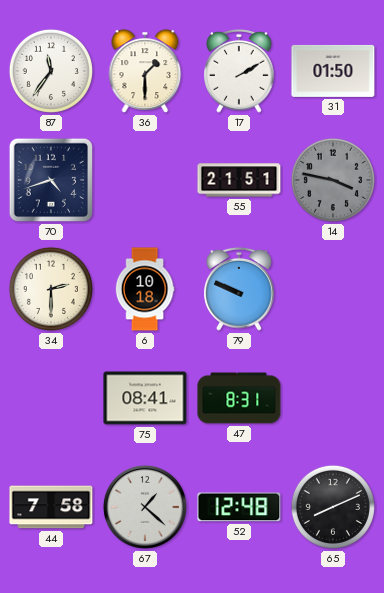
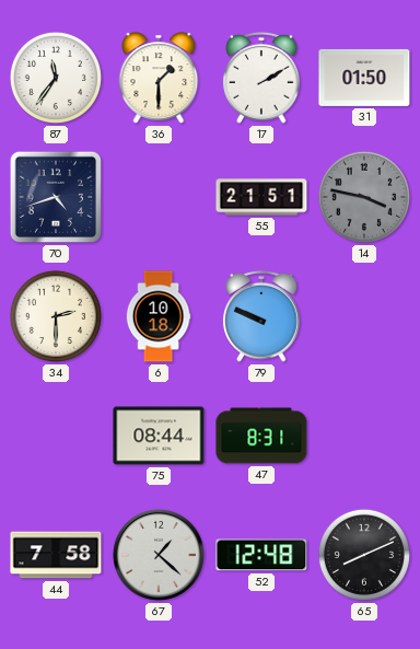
75: 08:41 -> 08:44 (159, 436)
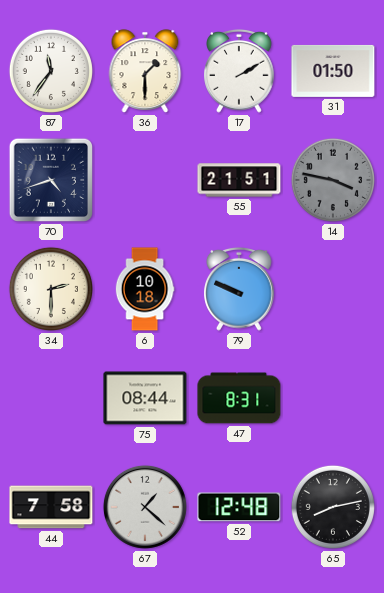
65: 8:11 -> 8:13 (333, 507)
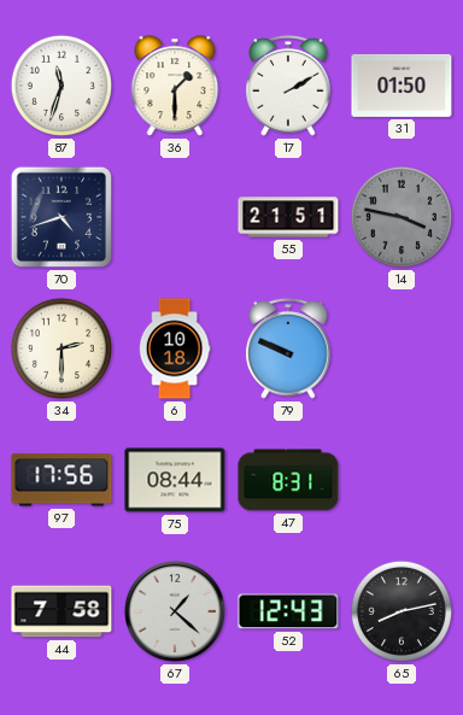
87: 11:36 -> 11:33 (61, 86)
97: none -> 17:56 (61, 480)
52: 12:48 -> 12:43 (288, 611)
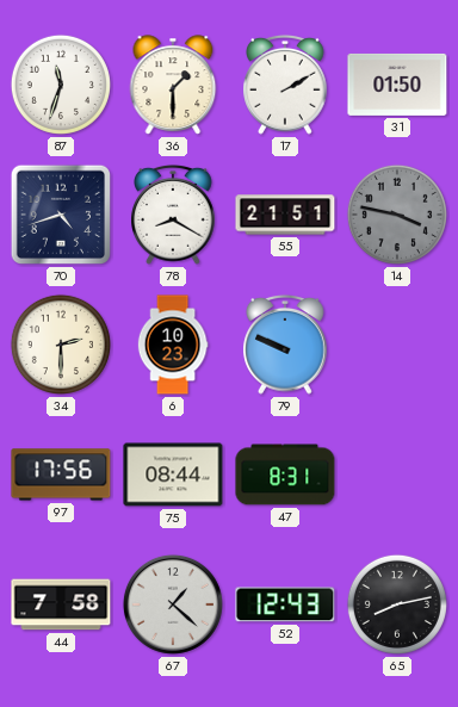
78: none -> 8:20 (173, 215)
6: 10:18 -> 10:23 (173, 345)
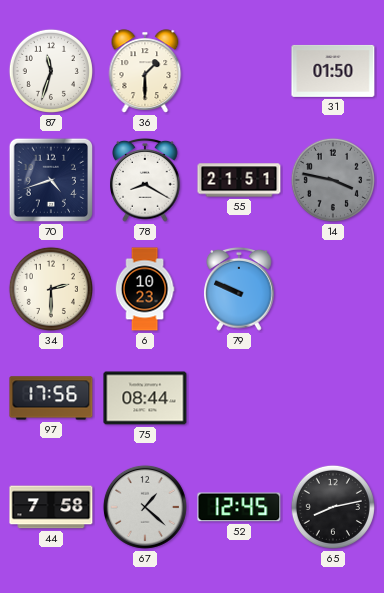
17: 2:10 -> none (285, 85)
47: 8:31 -> none (285, 475)
52: 12:43 -> 12:45 (239, 507)
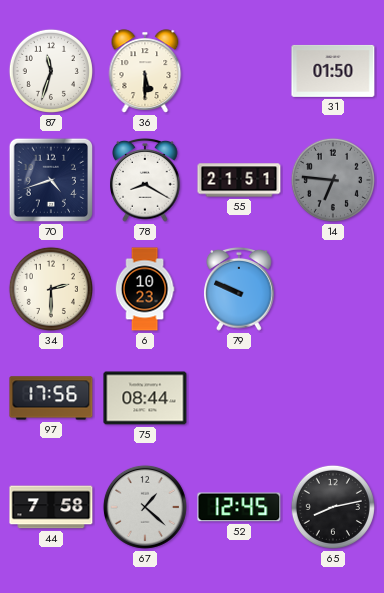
36: 1:30 -> 5:30 (145, 71)
14: 3:47 -> 6:46 (333, 180)
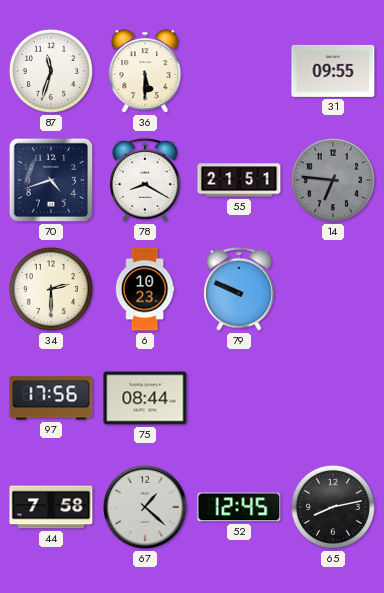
31: 01:50 -> 09:55 (333, 71)
